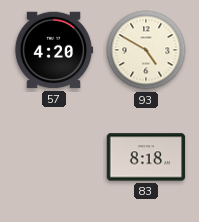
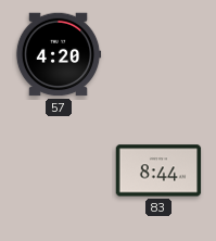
93: 4:50 -> none (146, 50)
83: 8:18 -> 8:44 (158, 170)
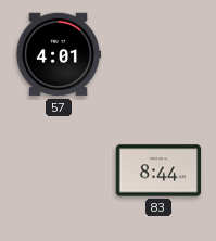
57: 4:20 -> 4:01 (59, 54)
